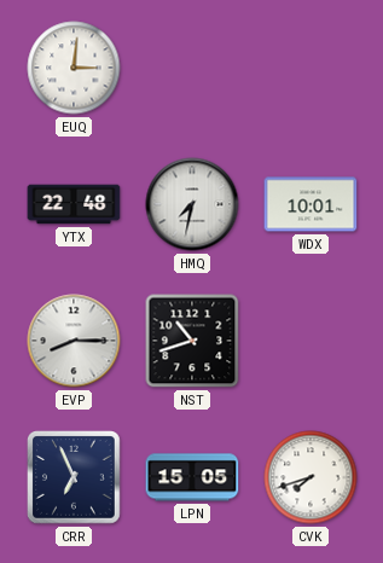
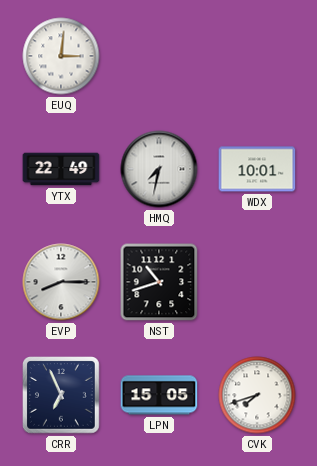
YTX: 22:48 -> 22:49 (61, 169)
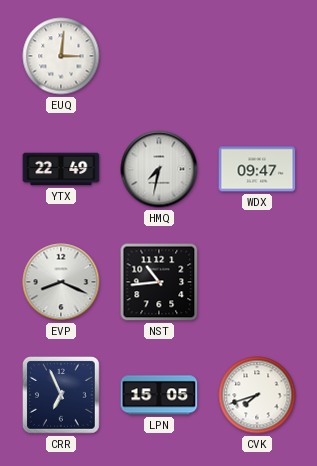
WDX: 10:01 -> 09:47 (257, 169)
EVP: 8:15 -> 8:19 (61, 282)
NST: 10:42 -> 10:44 (159, 282)
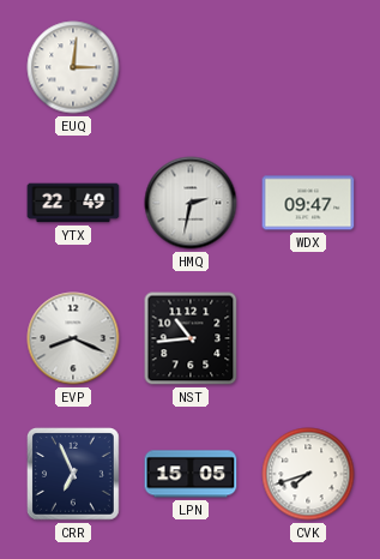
HMQ: 7:32 -> 2:32 (191, 203)
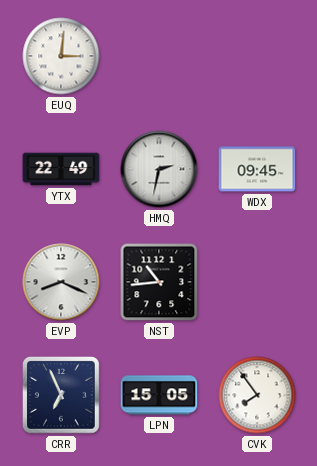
WDX: 09:47 -> 09:45 (257, 169)
CVK: 7:42 -> 7:54 (257, 395)
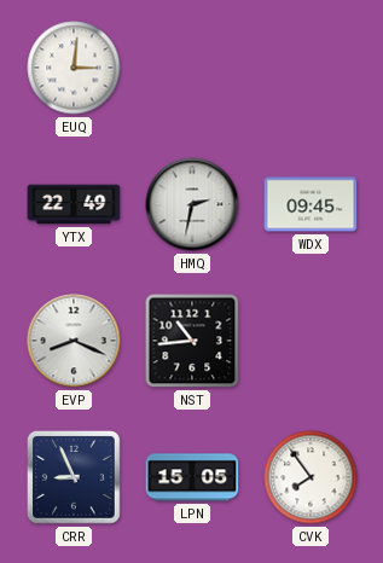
CRR: 6:56 -> 8:56 (75, 478)
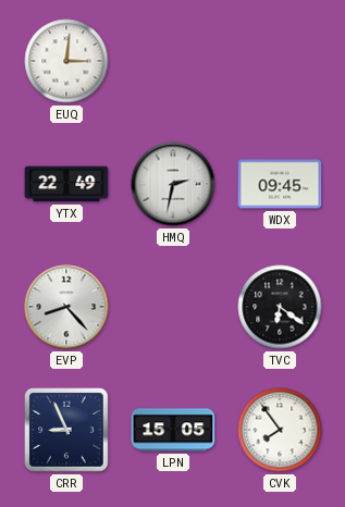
EVP: 8:19 -> 8:23 (66, 307)
NST: 10:44 -> none (192, 341)
TVC: none -> 6:21 (280, 307)
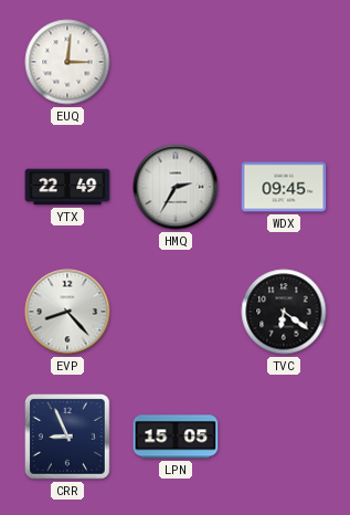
HMQ: 2:32 -> 2:35 (176, 187)
CVK: 7:54 -> none (280, 430)
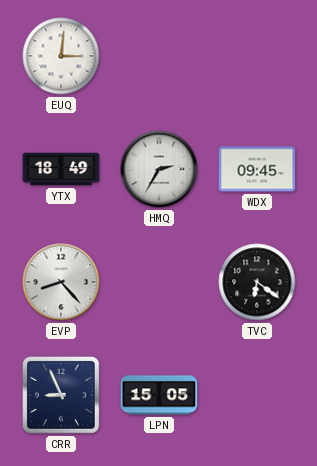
YTX: 22:49 -> 18:49 (61, 169)
